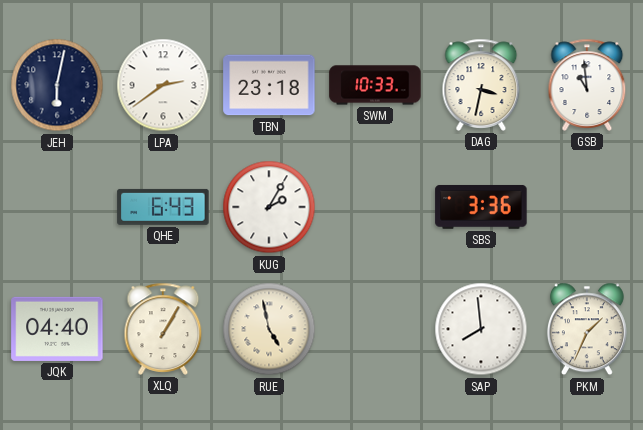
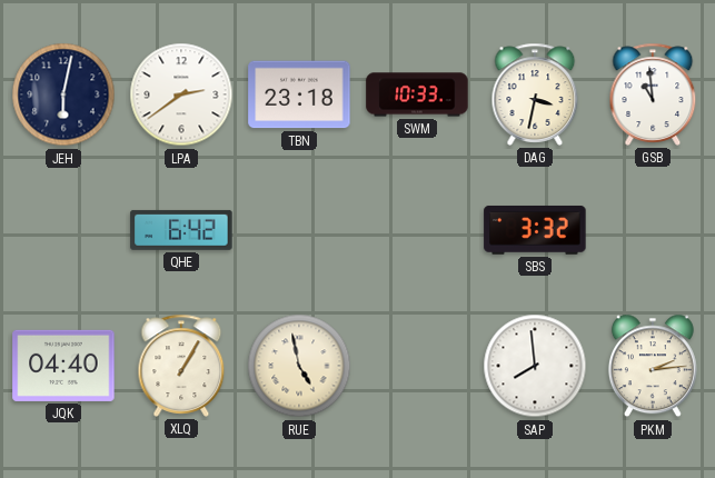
QHE: 6:43 -> 6:42 (181, 230)
KUG: 2:05 -> none (269, 207)
SBS: 3:36 -> 3:32 (535, 230)
PKM: 1:34 -> 2:14 (653, 366)
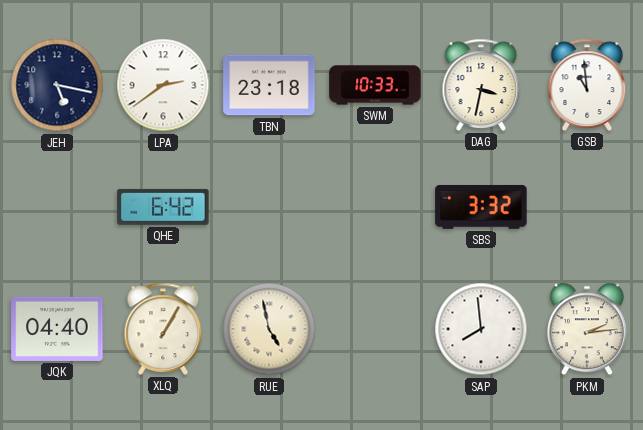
JEH: 6:02 -> 5:17 (57, 85)
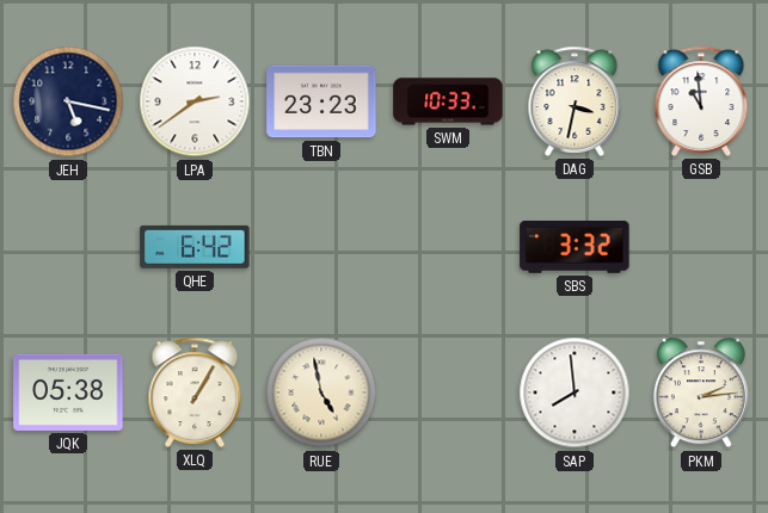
TBN: 23:18 -> 23:23 (321, 101)
JQK: 04:40 -> 05:38 (68, 393)
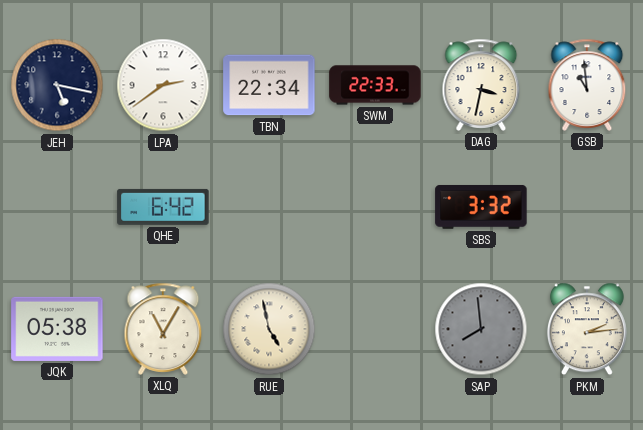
TBN: 23:23 -> 22:34 (269, 85)
SWM: 10:33 -> 22:33 (375, 85)
XLQ: 1:05 -> 11:05 (163, 329)
SAP dial: white -> grey (481, 329)
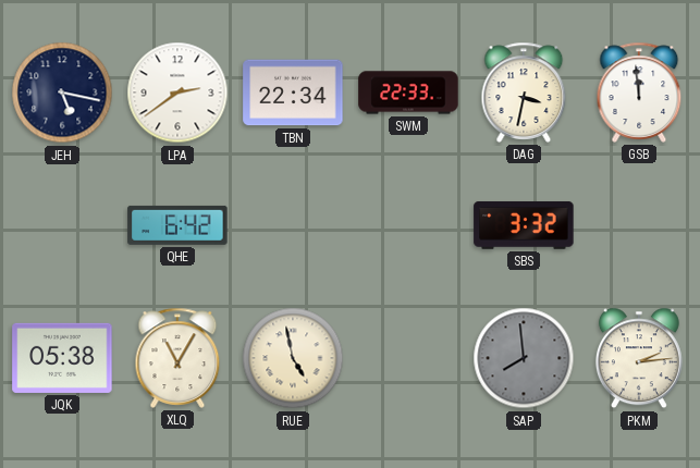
GSB: 10:59 -> 11:59 (639, 93)
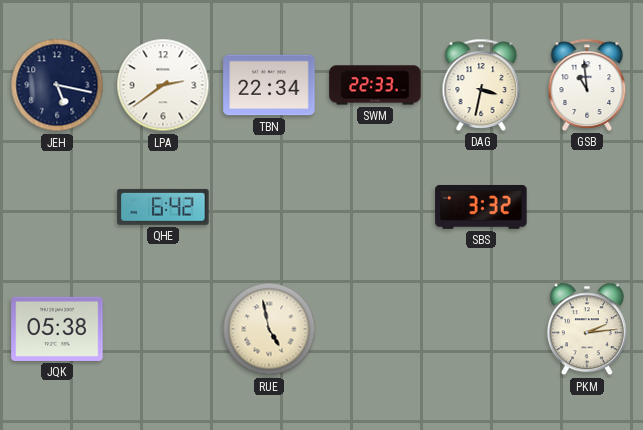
GSB: 11:59 -> 10:59 (587, 85)
XLQ: 11:05 -> none (177, 358)
SAP: 7:59 -> none (524, 358)
